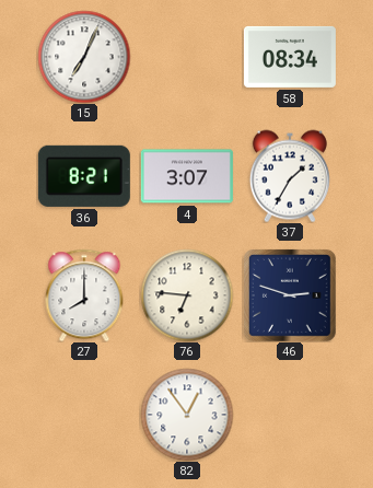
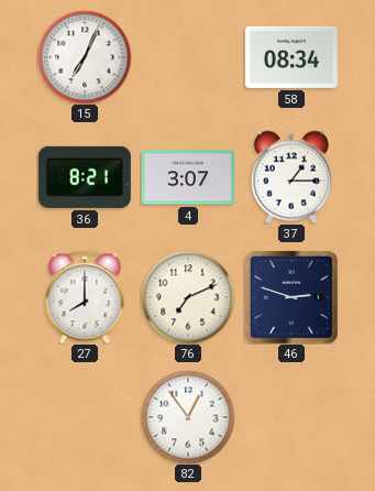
37: 1:35 -> 1:15 (291, 177)
76: 6:46 -> 7:11 (188, 297)
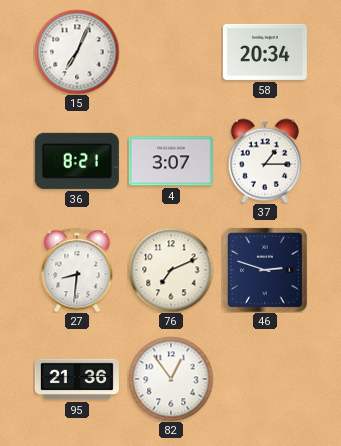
58: 08:34 -> 20:34 (265, 52)
27: 8:00 -> 8:31 (77, 270)
95: none -> 21:36 (77, 379)
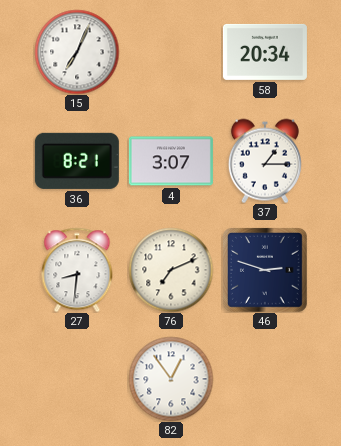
95: 21:36 -> none (77, 379)
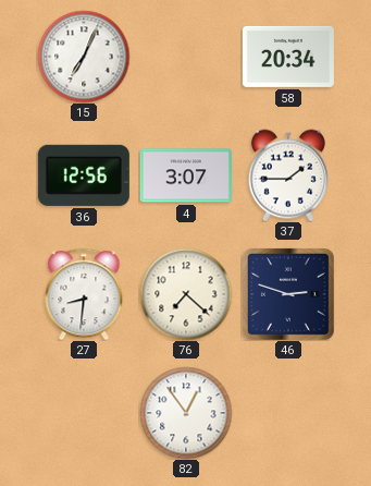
36: 8:21 -> 12:56 (84, 175)
37: 1:15 -> 1:45 (288, 175)
76: 7:11 -> 7:22 (186, 294)
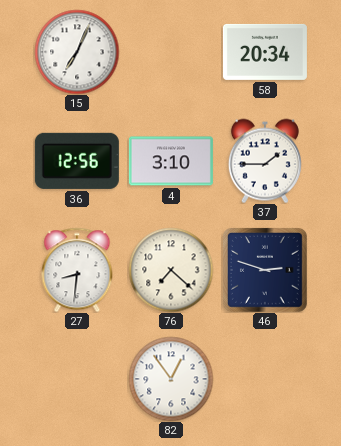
4: 3:07 -> 3:10 (171, 161)
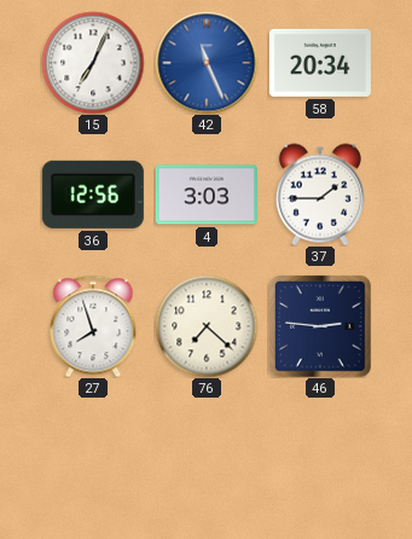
42: none -> 11:26 (207, 63)
4: 3:10 -> 3:03 (207, 195)
27: 8:31 -> 7:57 (93, 326)
46: 2:48 -> 2:46 (320, 326)
82: 12:54 -> none (171, 379)
